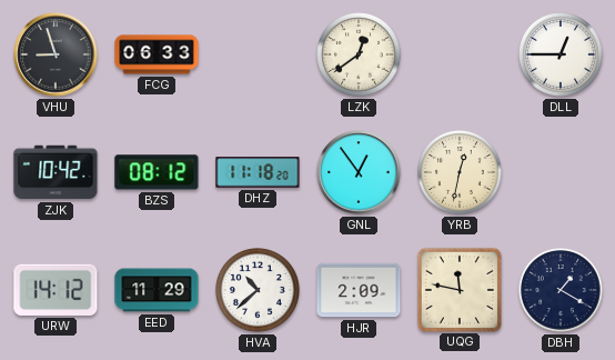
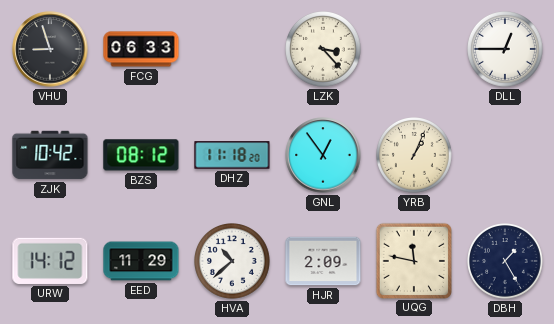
LZK: 12:39 -> 3:23 (324, 50)
YRB: 12:32 -> 1:04 (415, 156)
DBH: 1:20 -> 1:25 (506, 262)
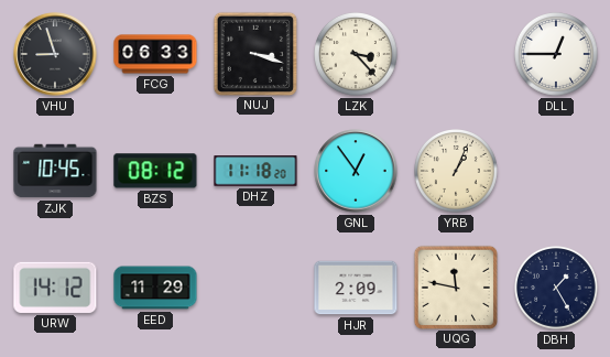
NUJ: none -> 3:18 (254, 53)
ZJK: 10:42 -> 10:45 (55, 171)
HVA: 10:38 -> none (233, 262)
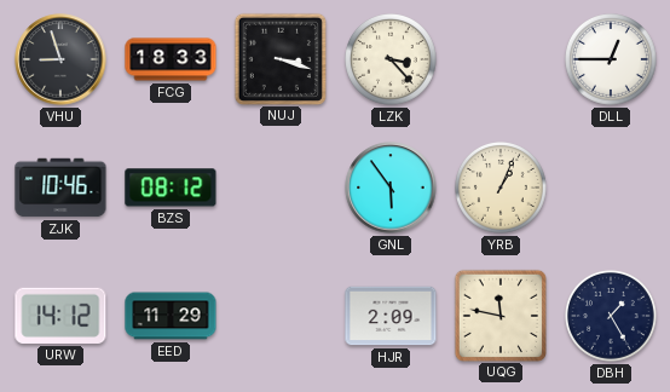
FCG: 06:33 -> 18:33 (171, 59)
ZJK: 10:45 -> 10:46 (60, 188)
DHZ: 11:18 -> none (255, 171)
GNL: 12:54 -> 5:54 (391, 188)
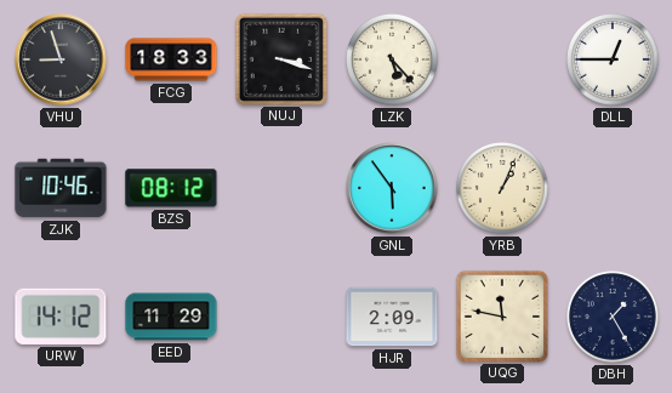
LZK: 3:23 -> 5:23 (393, 61)
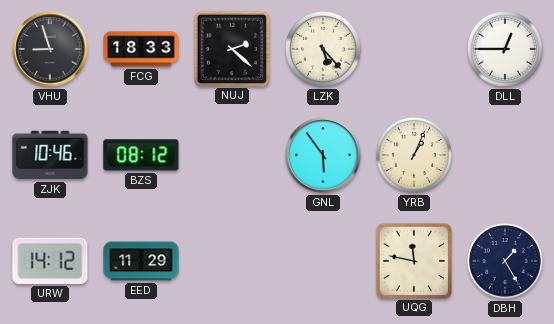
NUJ: 3:18 -> 2:22 (231, 48)
HJR: 2:09 -> none (392, 317)
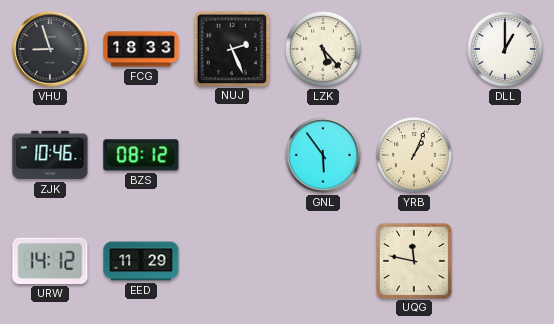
NUJ: 2:22 -> 2:26 (231, 48)
DLL: 12:45 -> 1:00 (506, 50)
DBH: 1:25 -> none (506, 262)
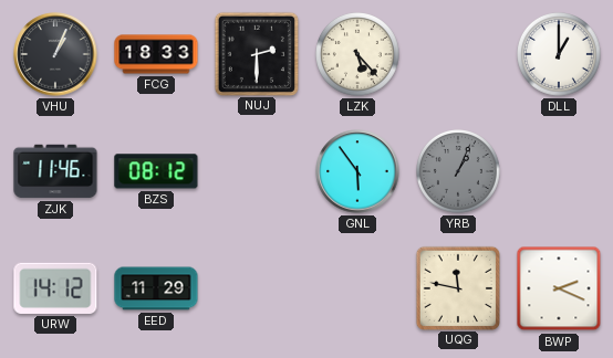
VHU: 8:57 -> 1:04 (55, 54)
NUJ: 2:26 -> 2:30 (256, 53)
ZJK: 10:46 -> 11:46 (55, 171)
YRB dial: cream -> grey (459, 172)
BWP: none -> 2:19 (559, 288)
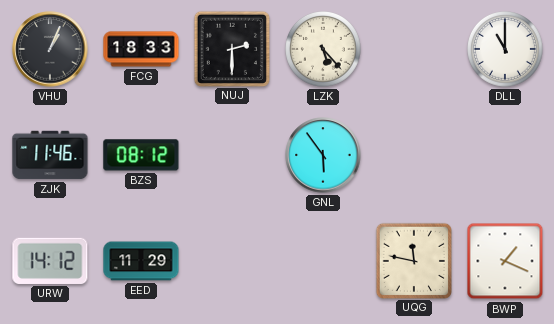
DLL: 1:00 -> 11:00 (506, 50)
YRB: 1:04 -> none (459, 172)
BWP: 2:19 -> 1:19 (505, 261)
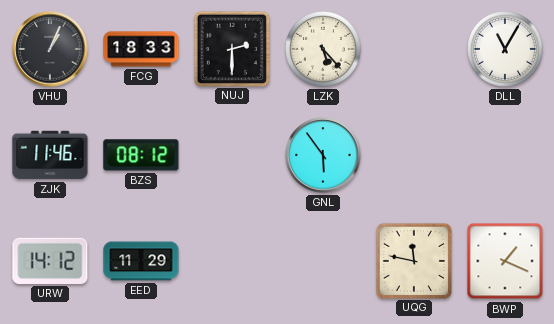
DLL: 11:00 -> 11:05 (506, 50)
